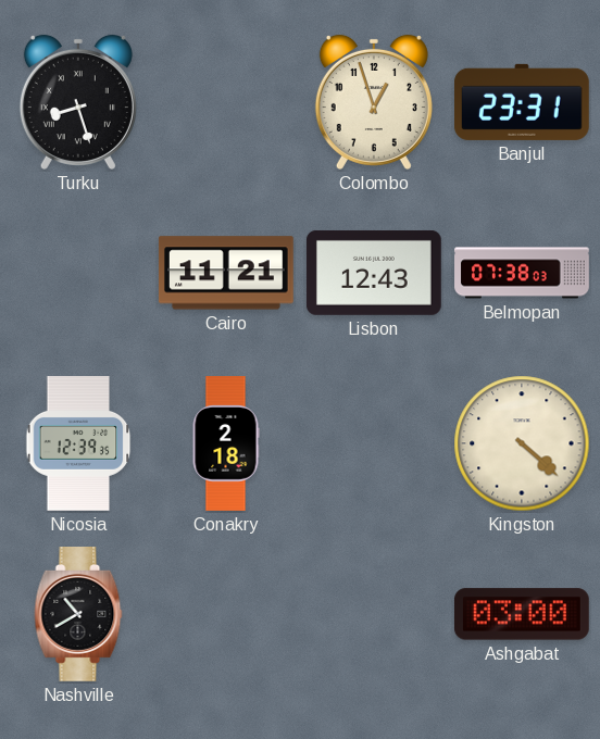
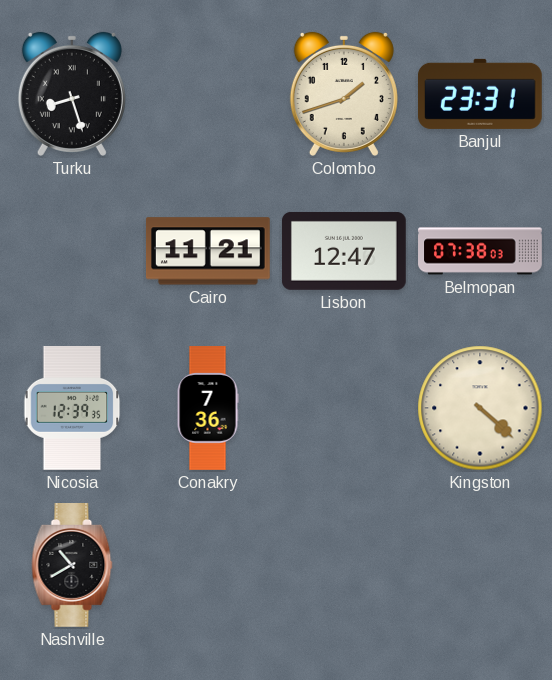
Colombo: 12:57 -> 1:42 (344, 94)
Lisbon: 12:43 -> 12:47 (344, 251)
Conakry: 2:18 -> 7:36 (208, 408)
Ashgabat: 03:00 -> none (522, 614)
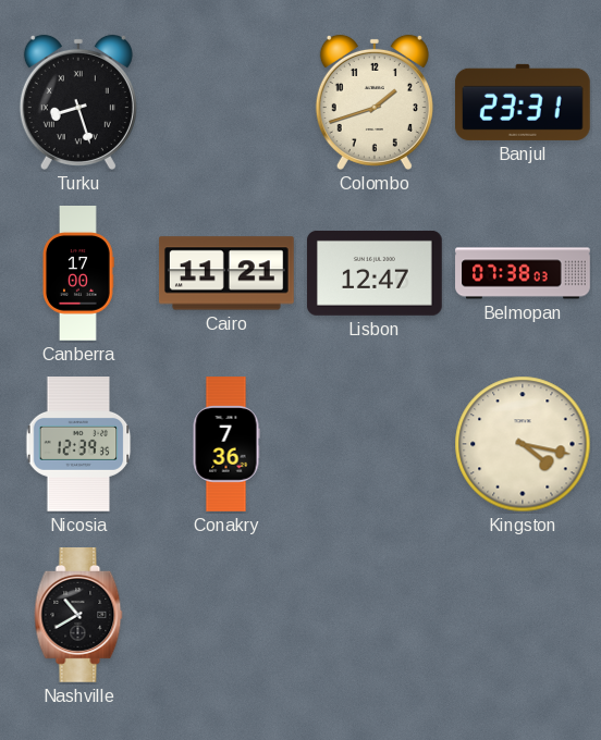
Canberra: none -> 17:00 (78, 274)
Kingston: 4:22 -> 4:17 (523, 444)
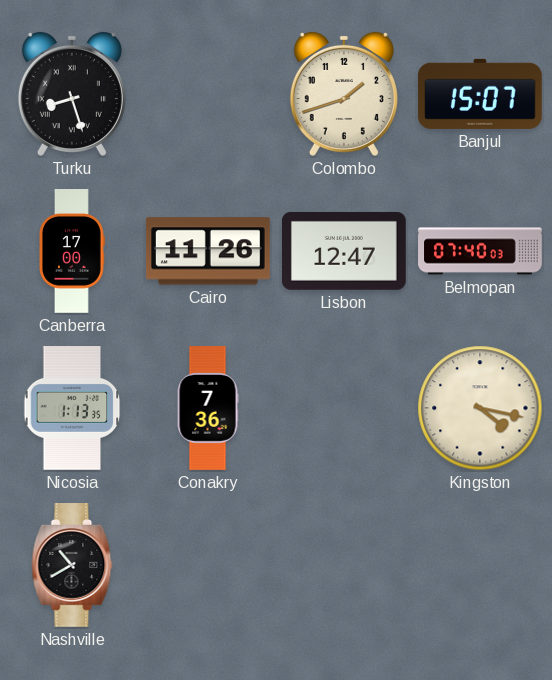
Banjul: 23:31 -> 15:07 (481, 94)
Cairo: 11:21 -> 11:26 (208, 251)
Belmopan: 07:38 -> 07:40 (480, 251)
Nicosia: 12:39 -> 1:13 (72, 409)
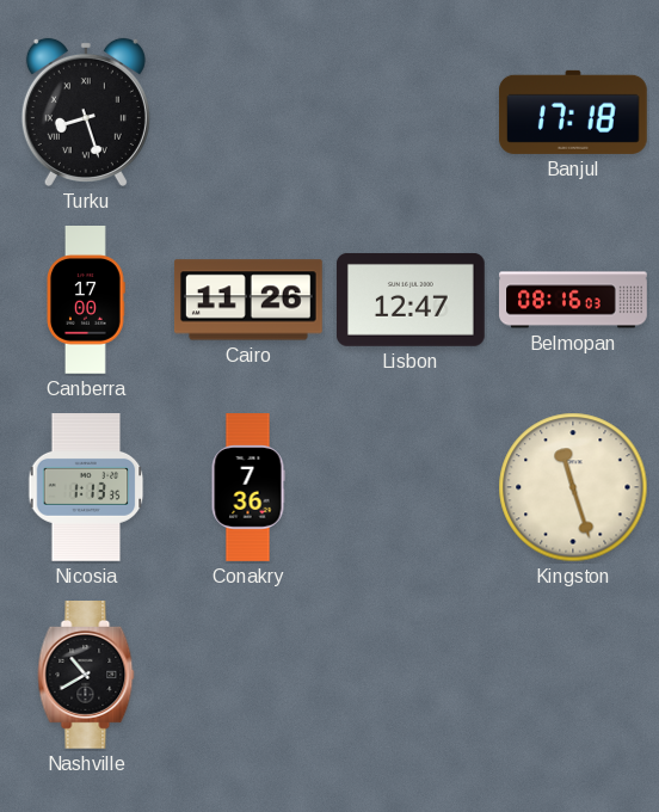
Colombo: 1:42 -> none (344, 94)
Banjul: 15:07 -> 17:18 (574, 112)
Belmopan: 07:40 -> 08:16 (573, 300)
Kingston: 4:17 -> 11:27 (573, 487)
